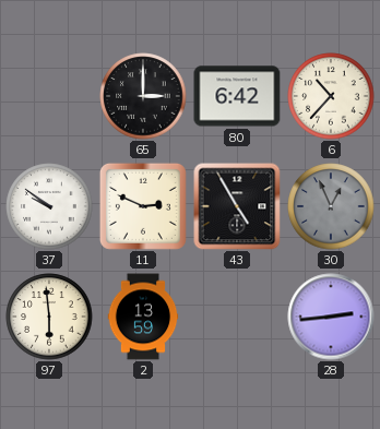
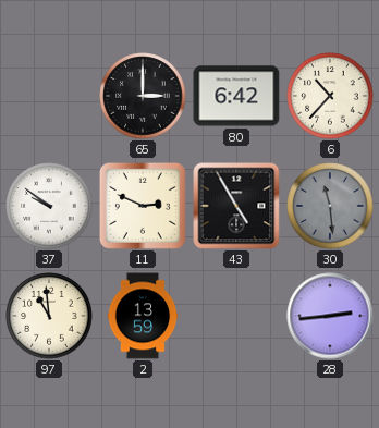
30: 12:56 -> 11:29 (330, 206)
97: 5:59 -> 10:59 (49, 316)
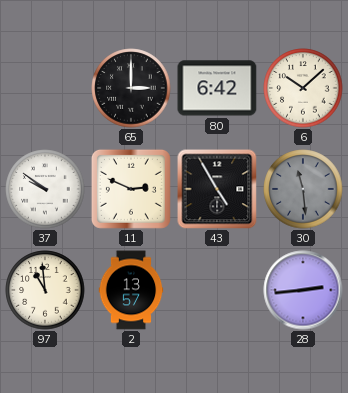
6: 10:37 -> 10:08 (303, 88)
2: 13:59 -> 13:57 (131, 290)
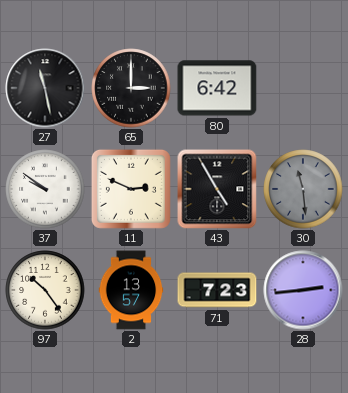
27: none -> 11:28 (45, 88)
6: 10:08 -> none (303, 88)
97: 10:59 -> 10:24 (45, 290)
71: none -> 7:23 (217, 290)
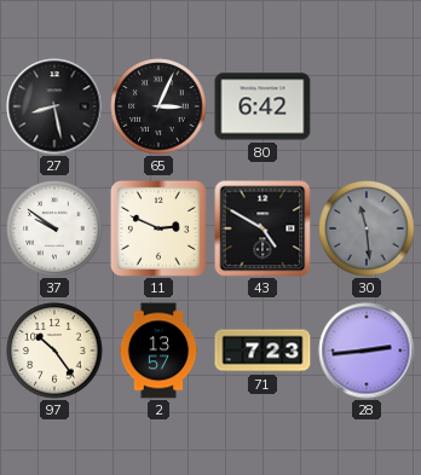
27: 11:28 -> 8:28 (54, 106)
65: 3:00 -> 3:04 (158, 106)
43: 4:55 -> 4:50 (263, 228)
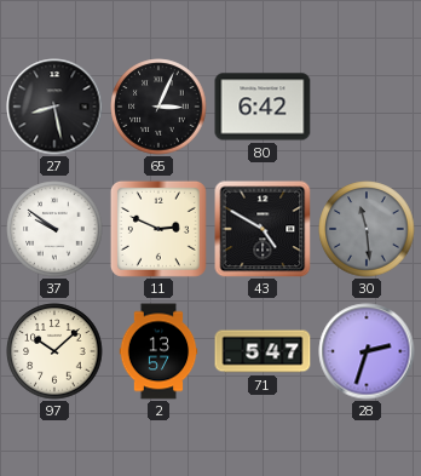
97: 10:24 -> 10:08 (54, 351)
71: 7:23 -> 5:47 (263, 351)
28: 2:44 -> 2:33 (367, 351)
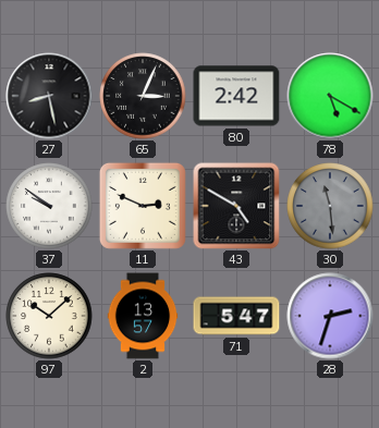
80: 6:42 -> 2:42 (236, 96)
78: none -> 5:20 (330, 96)
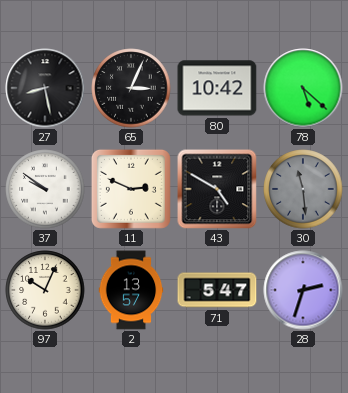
80: 2:42 -> 10:42 (217, 88)
78: 5:20 -> 5:22 (303, 88)
97: 10:08 -> 10:04 (45, 290)
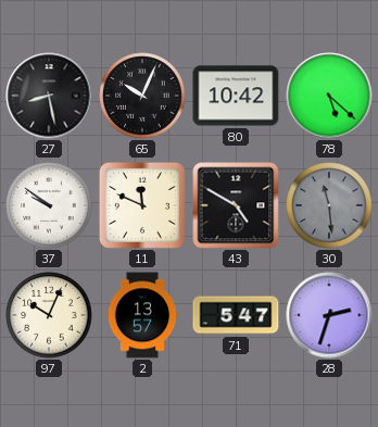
65: 3:04 -> 10:04 (142, 96)
11: 2:49 -> 11:49 (142, 205)
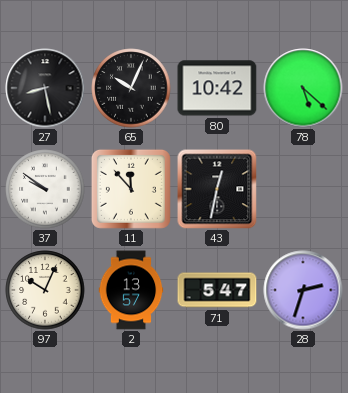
11: 11:49 -> 11:53 (131, 189)
43: 4:50 -> 12:32 (217, 189)
30: 11:29 -> none (329, 205)
